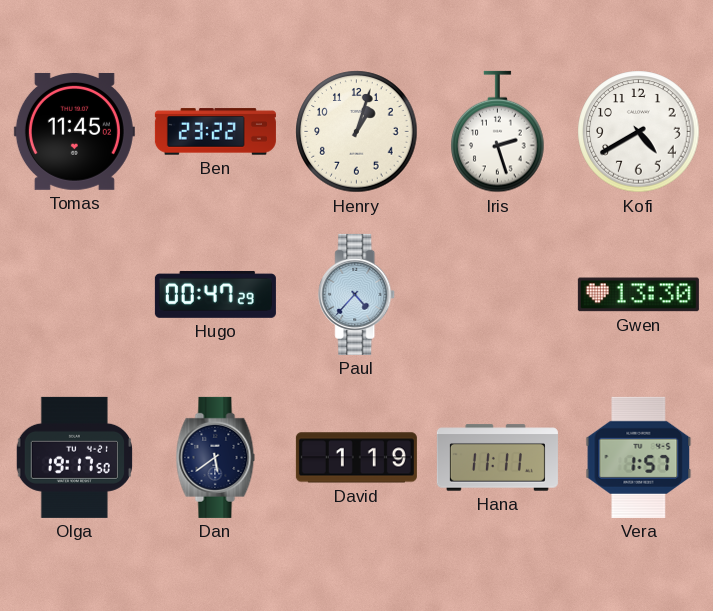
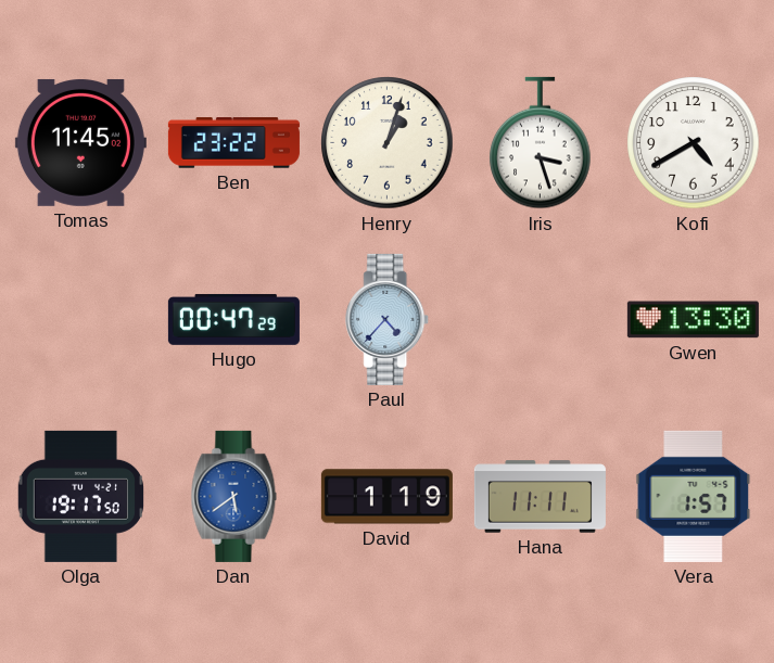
Iris: 2:27 -> 3:27 (541, 143)
Dan dial: navy -> blue (234, 496)
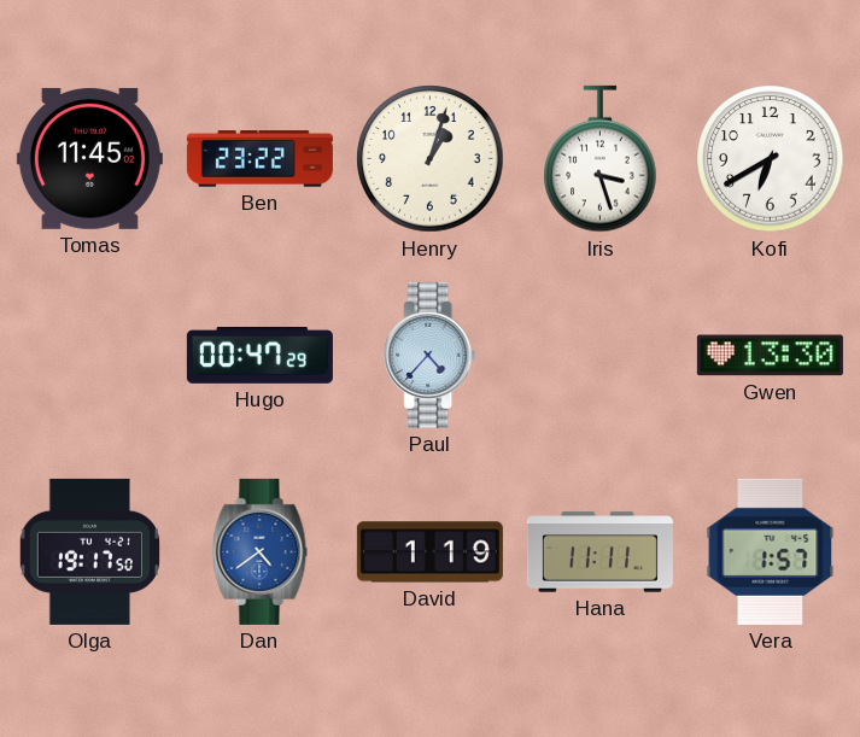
Kofi: 4:40 -> 6:40 (771, 159)
Dan: 5:39 -> 4:39 (261, 551)
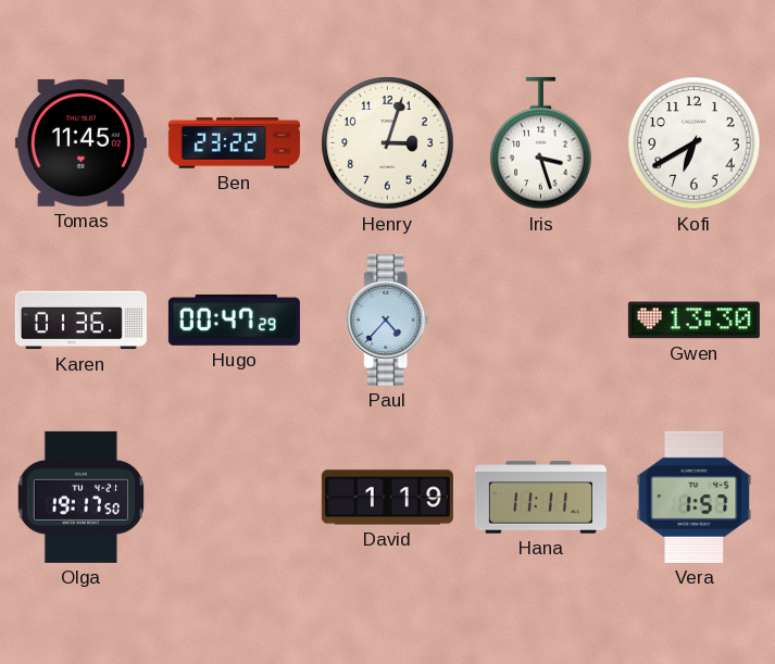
Henry: 1:03 -> 3:03 (388, 143)
Karen: none -> 01:36 (80, 321)
Dan: 4:39 -> none (261, 551)
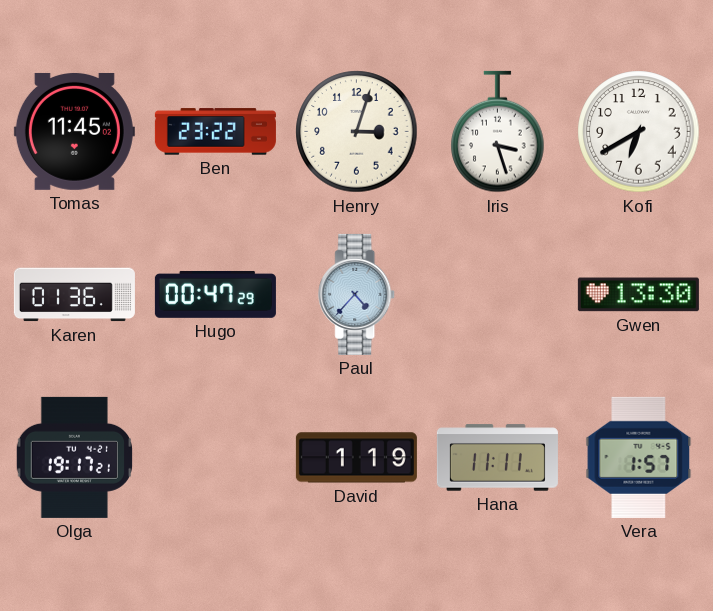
Olga: 19:17:50 -> 19:17:21 (74, 457)
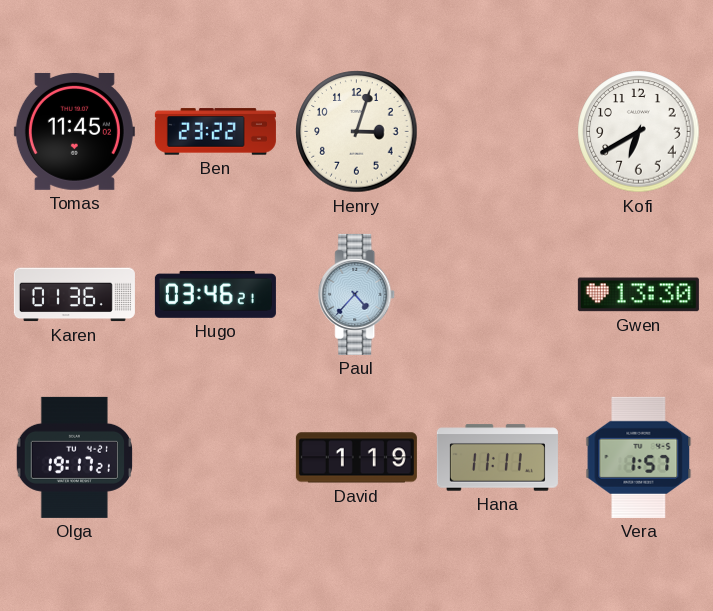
Iris: 3:27 -> none (498, 132)
Hugo: 00:47 -> 03:46 (215, 294)
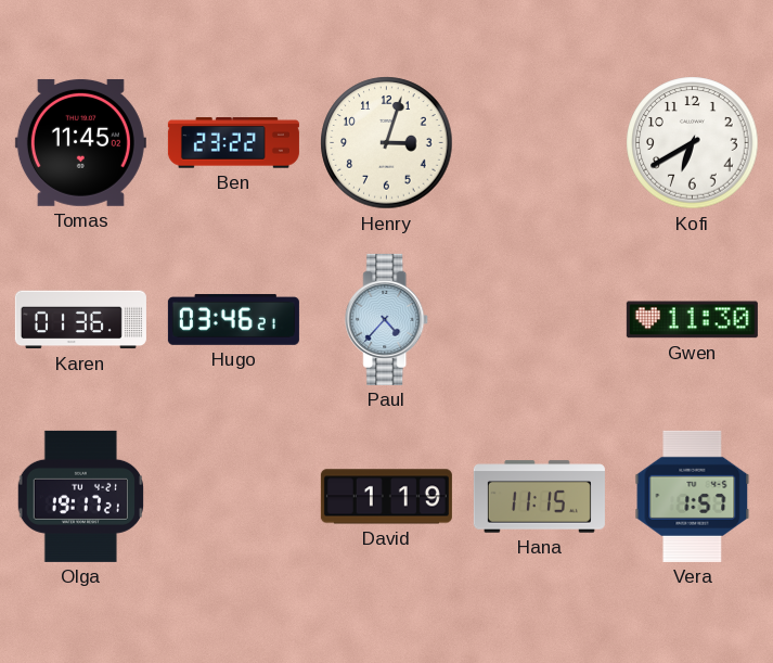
Gwen: 13:30 -> 11:30 (692, 320)
Hana: 11:11 -> 11:15 (539, 497)
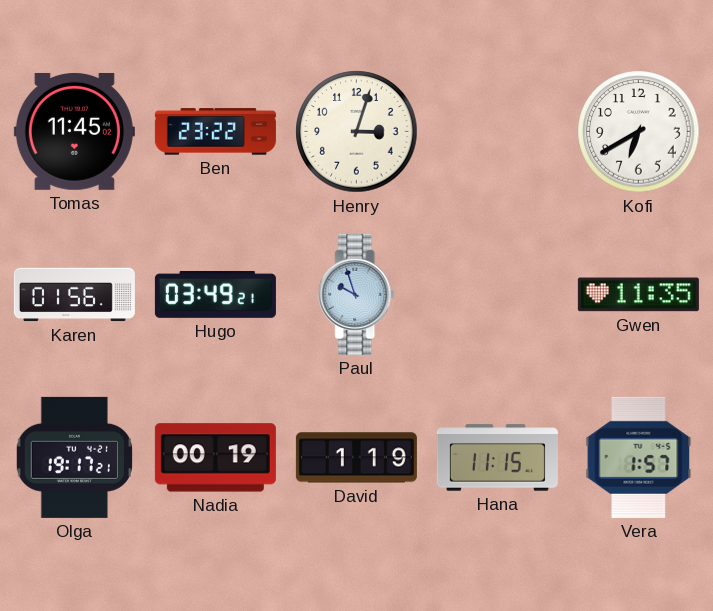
Karen: 01:36 -> 01:56 (74, 295)
Hugo: 03:46 -> 03:49 (215, 294)
Paul: 4:37 -> 9:57 (357, 294)
Gwen: 11:30 -> 11:35 (638, 295)
Nadia: none -> 00:19 (215, 458)
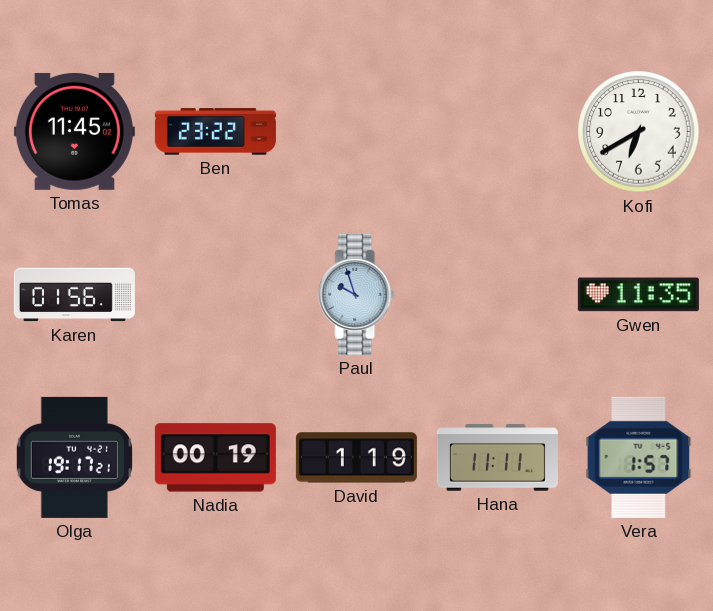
Henry: 3:03 -> none (357, 132)
Hugo: 03:49 -> none (215, 294)
Hana: 11:15 -> 11:11 (497, 458)
